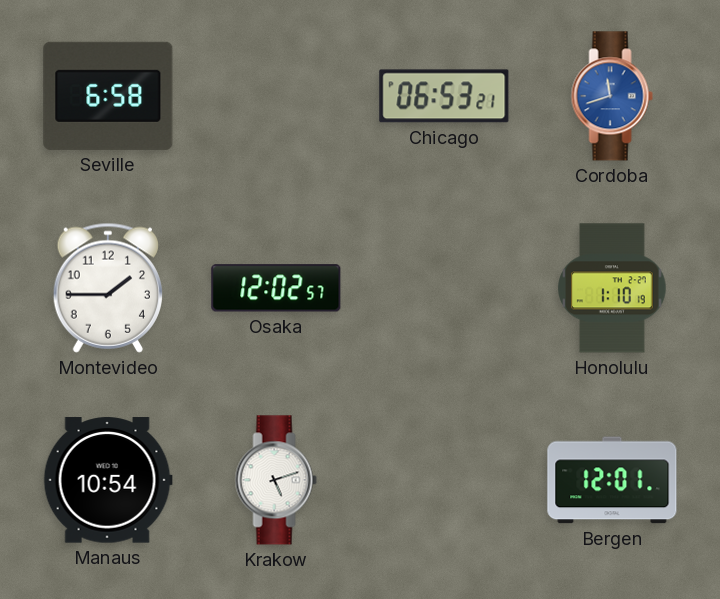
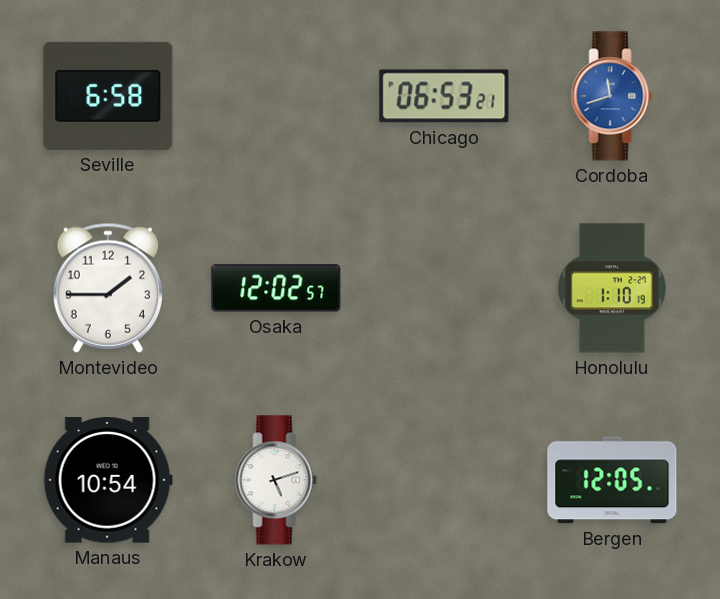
Bergen: 12:01 -> 12:05 (612, 480)
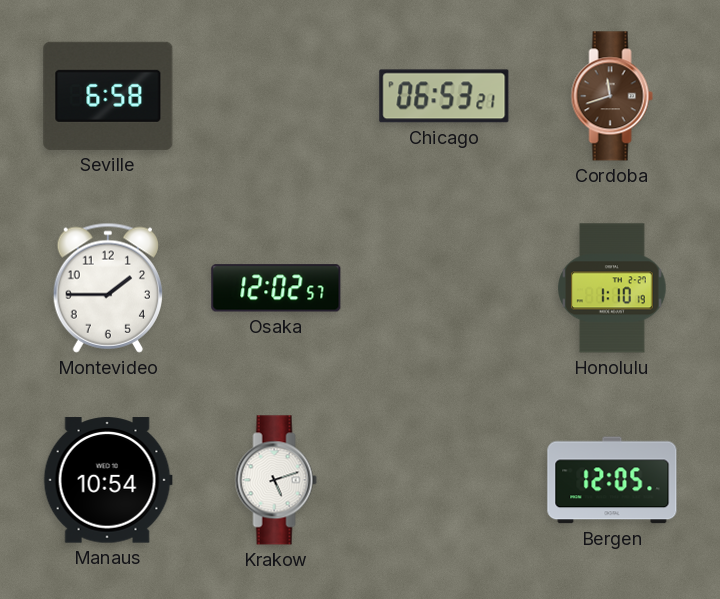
Cordoba dial: blue -> brown (612, 96)
